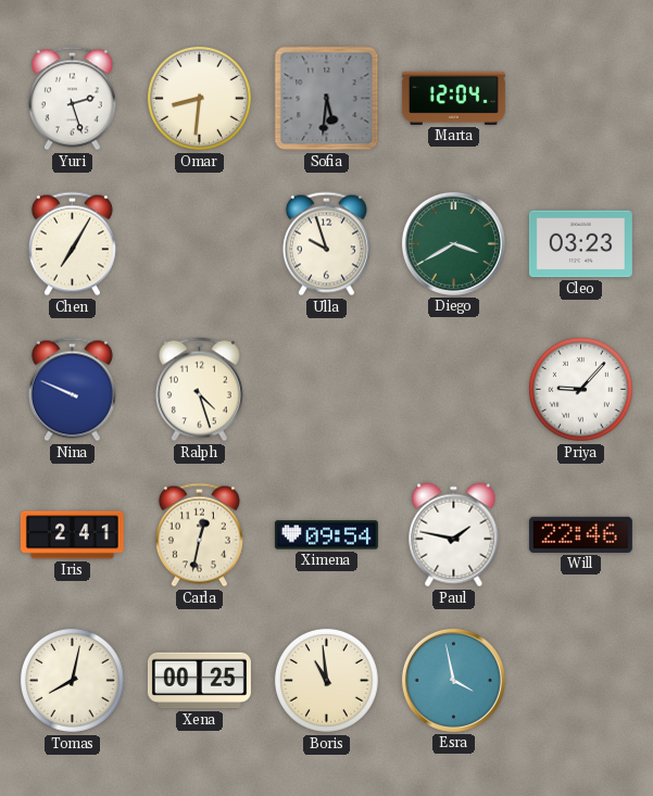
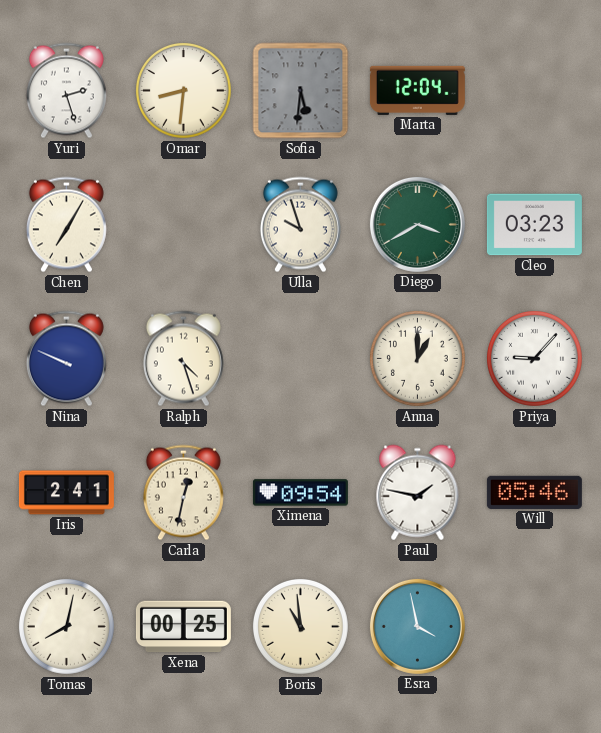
Anna: none -> 1:00 (417, 358)
Will: 22:46 -> 05:46 (534, 492)
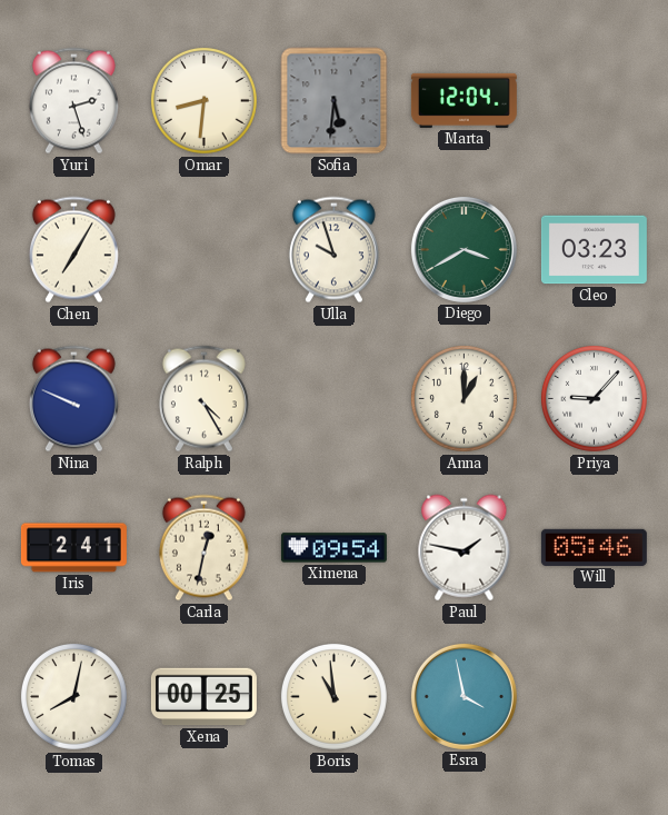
Ralph: 4:27 -> 4:25 (203, 399)
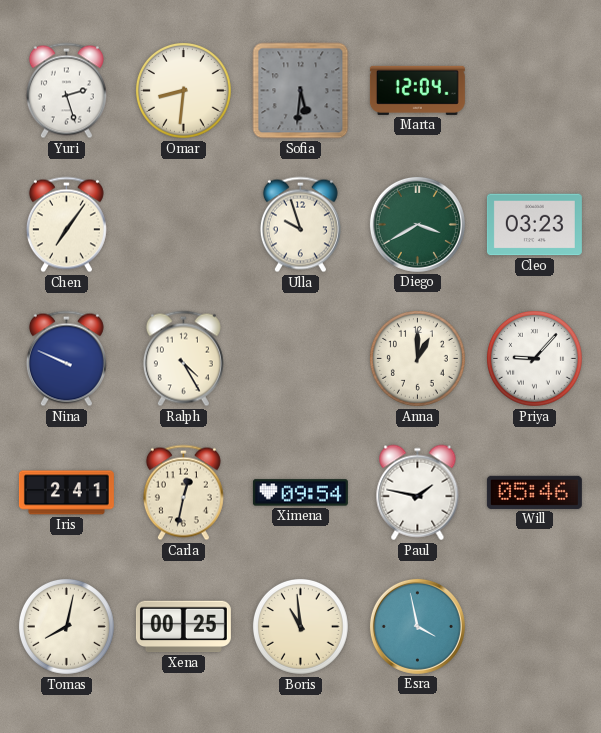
Chen: 7:05 -> 7:06 (66, 225)
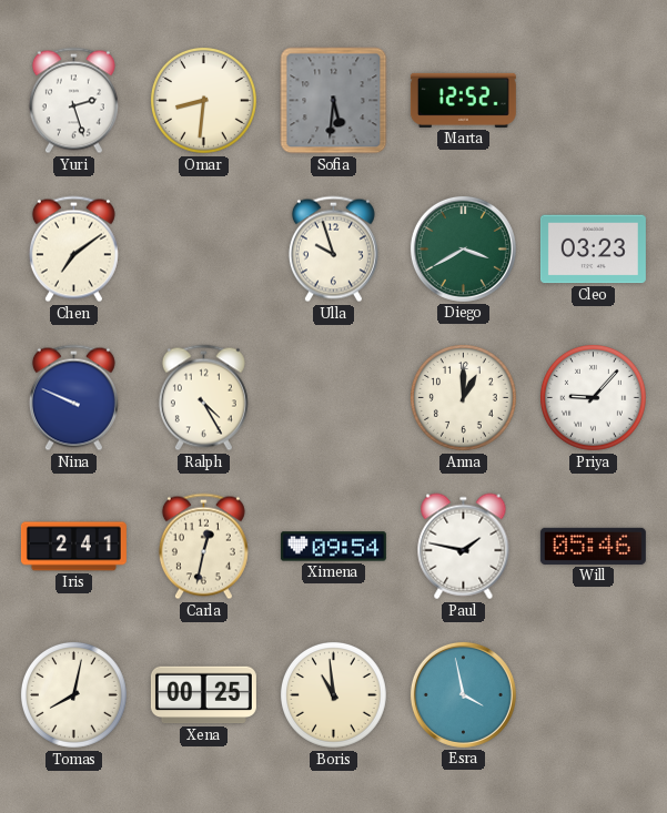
Marta: 12:04 -> 12:52 (463, 100)
Chen: 7:06 -> 7:09 (73, 250)
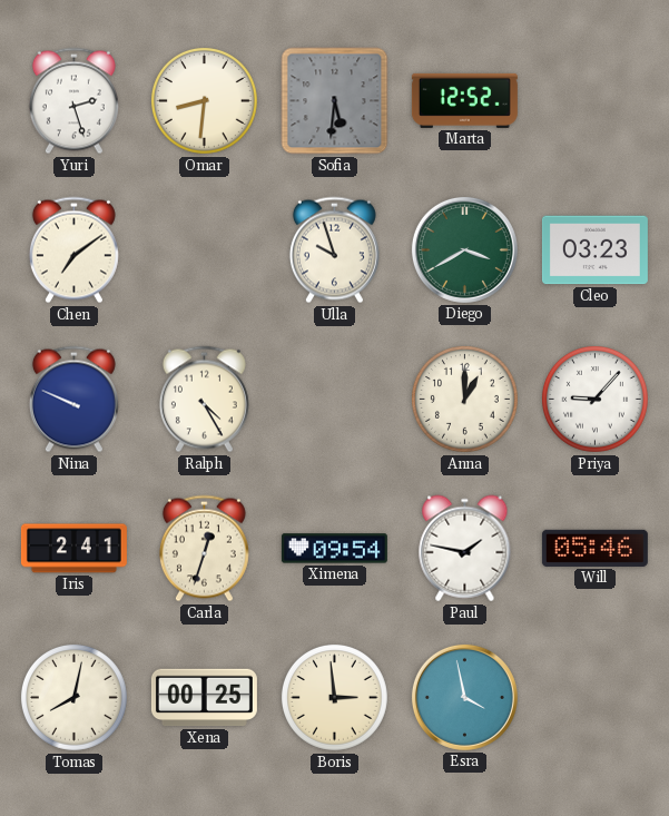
Carla: 12:32 -> 12:33 (204, 549)
Boris: 10:59 -> 2:59 (334, 697)
